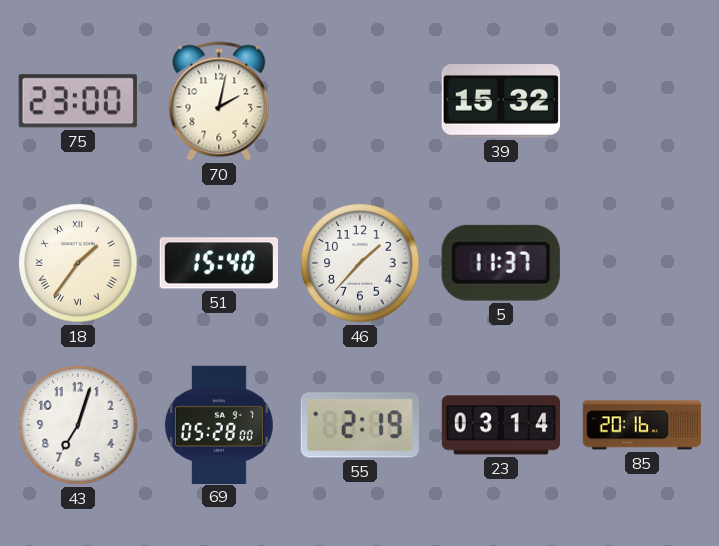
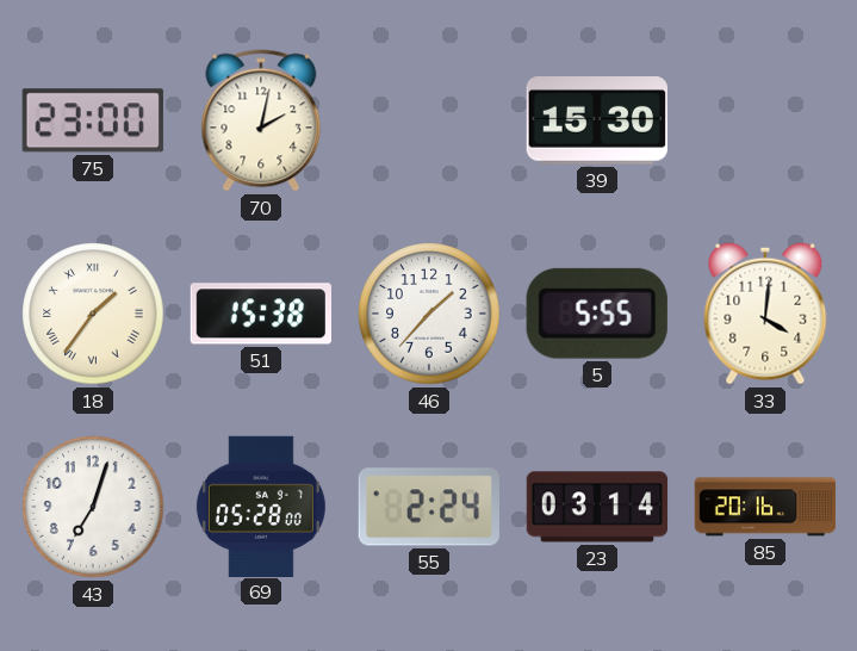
39: 15:32 -> 15:30 (597, 122)
51: 15:40 -> 15:38 (260, 314)
5: 11:37 -> 5:55 (597, 314)
33: none -> 4:01 (765, 314)
55: 2:19 -> 2:24 (429, 507)
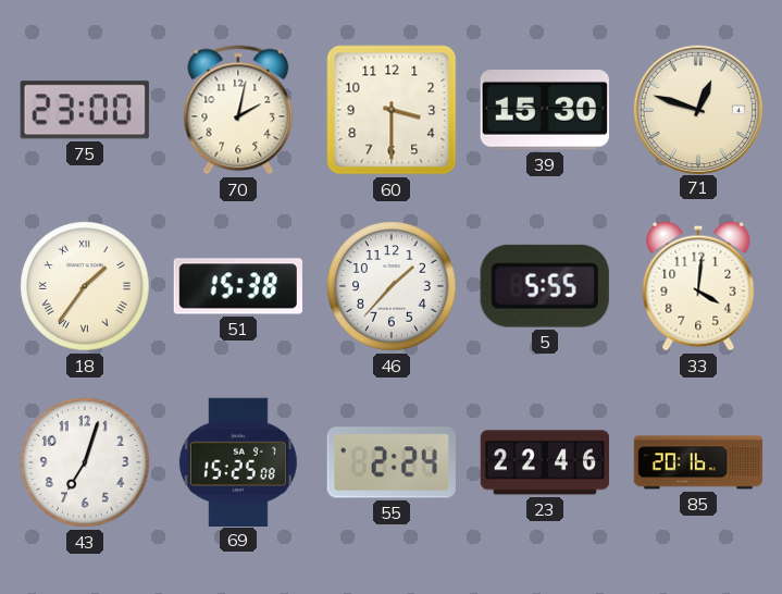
60: none -> 3:30 (392, 110)
71: none -> 12:48 (697, 109)
69: 05:28 -> 15:25 (238, 461)
23: 03:14 -> 22:46 (545, 462)
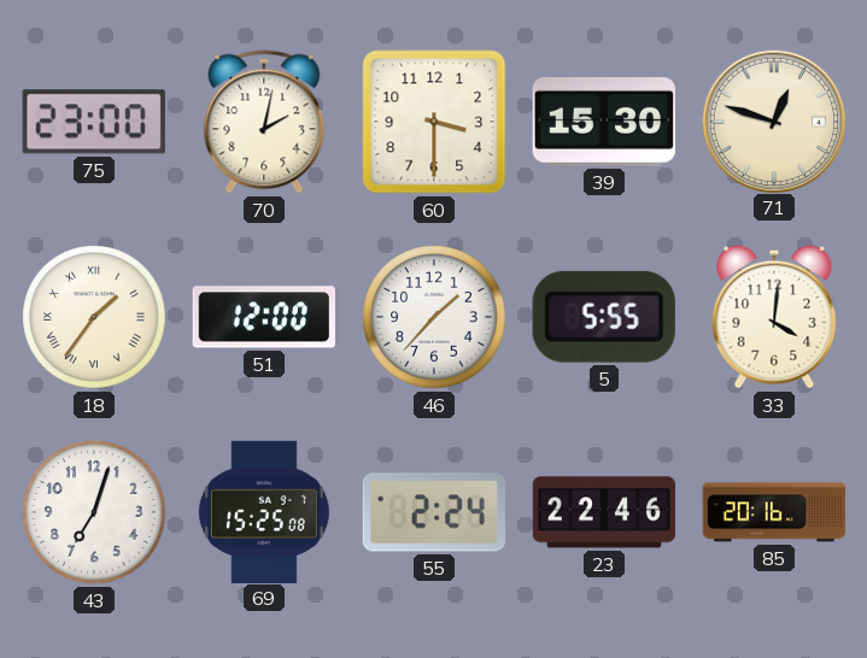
51: 15:38 -> 12:00 (263, 317)
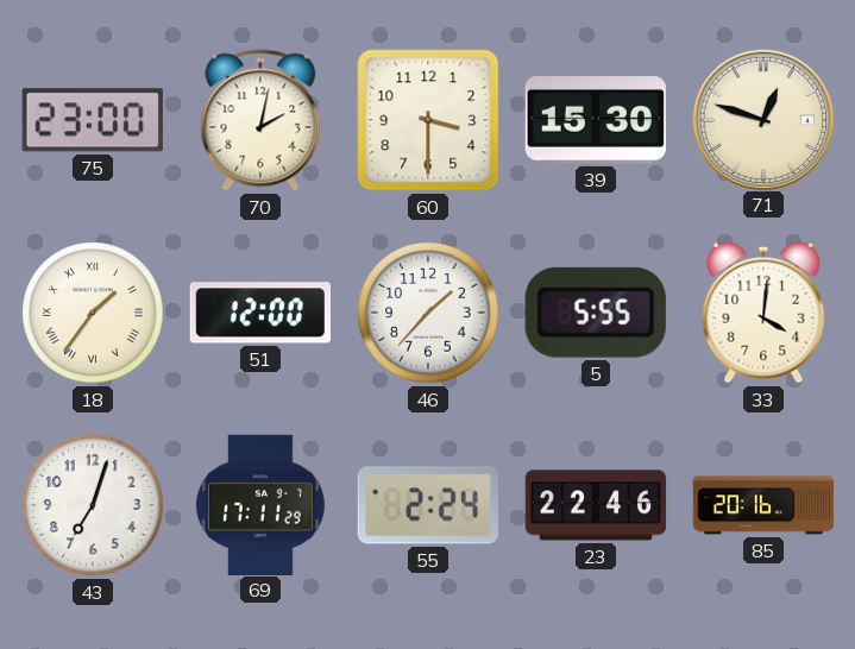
69: 15:25 -> 17:11 (260, 504)
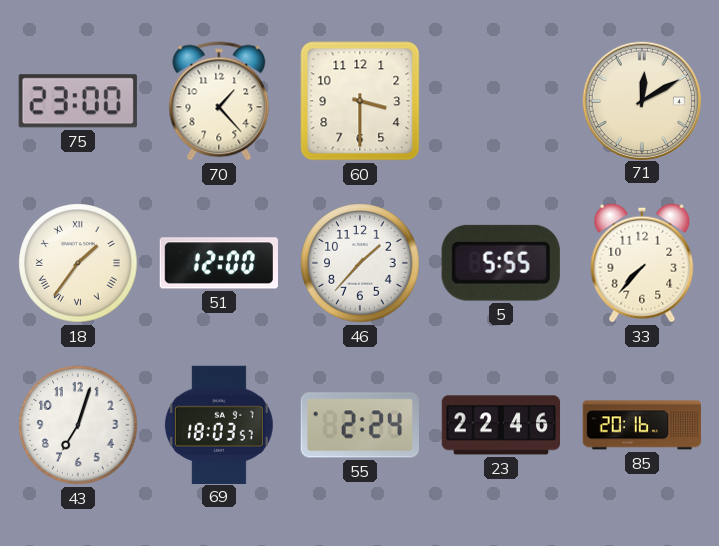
70: 2:02 -> 1:23 (219, 101)
39: 15:30 -> none (596, 121)
71: 12:48 -> 12:10 (641, 100)
33: 4:01 -> 7:37 (642, 263)
69: 17:11 -> 18:03 (219, 424)
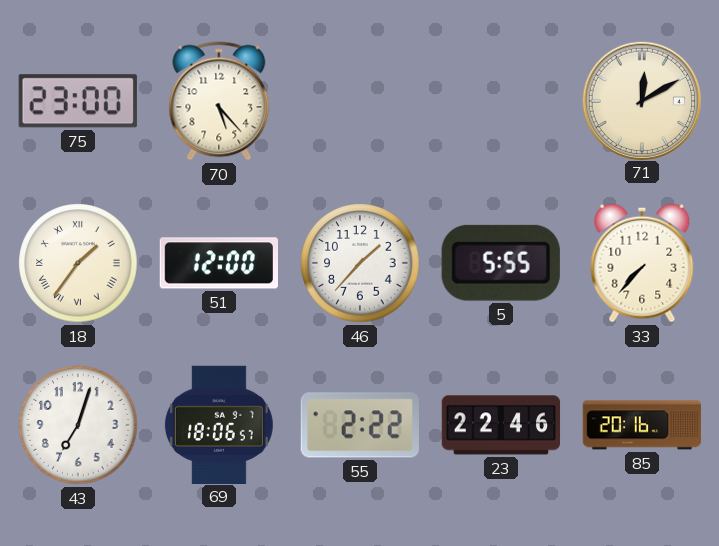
70: 1:23 -> 5:23 (219, 101)
60: 3:30 -> none (360, 101)
69: 18:03 -> 18:06 (219, 424)
55: 2:24 -> 2:22 (360, 425)
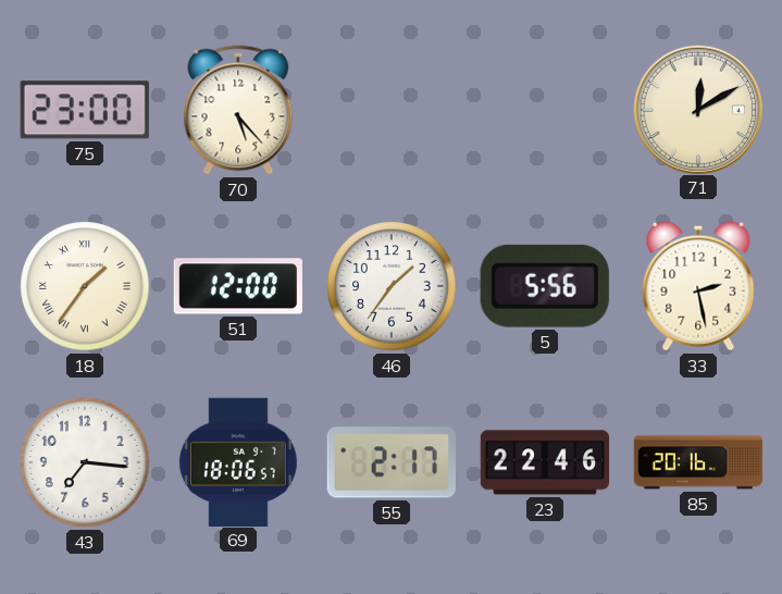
46: 1:37 -> 1:36 (392, 286)
5: 5:55 -> 5:56 (545, 286)
33: 7:37 -> 2:28 (698, 286)
43: 7:03 -> 7:16 (85, 462)
55: 2:22 -> 2:17 (392, 462)
